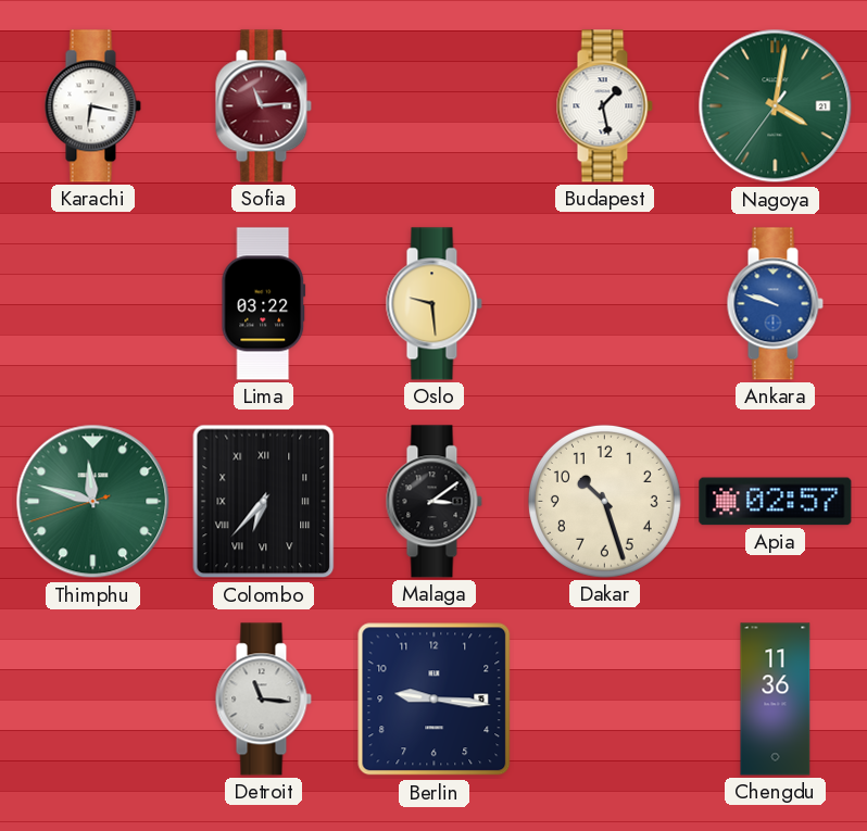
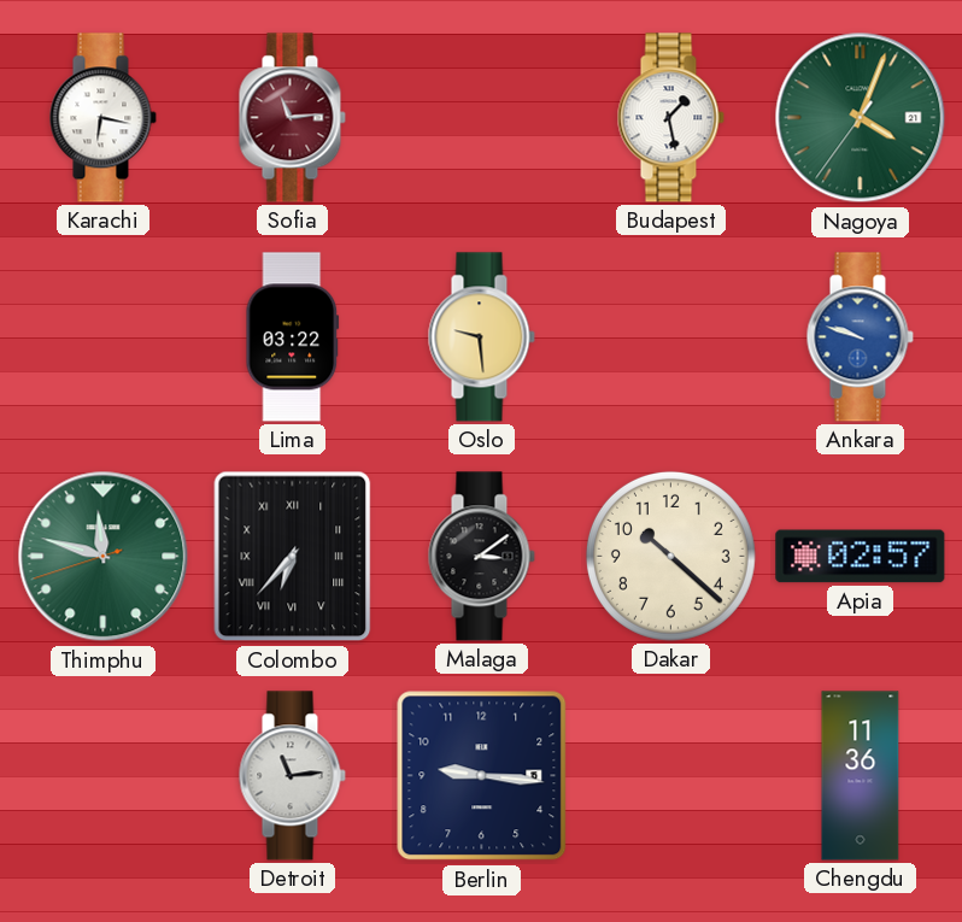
Nagoya: 4:01 -> 4:03 (861, 118)
Dakar: 10:27 -> 10:22 (670, 556)
Detroit: 11:16 -> 11:14 (292, 776)
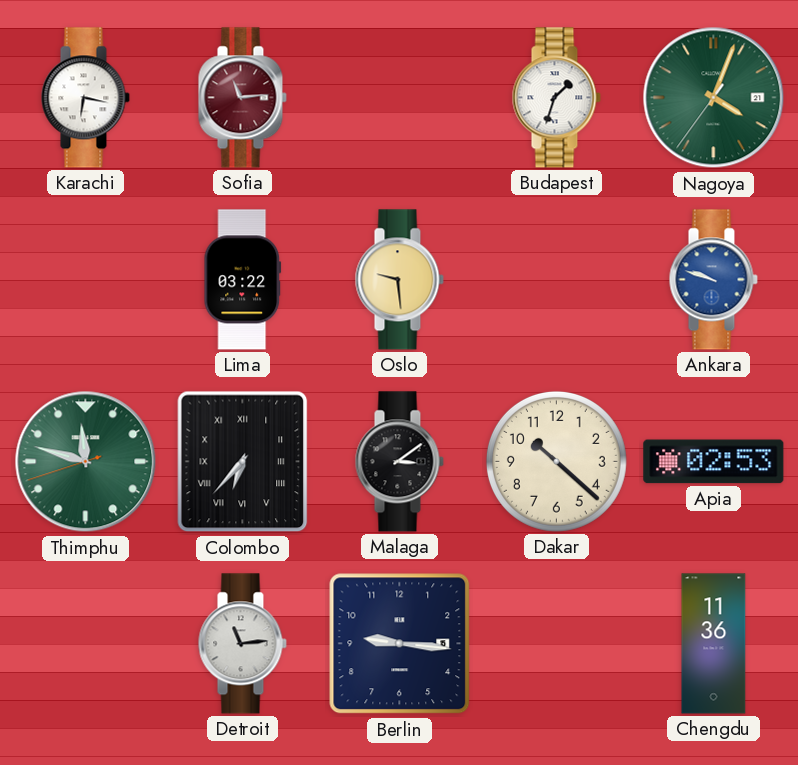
Budapest: 1:28 -> 1:33 (556, 98)
Apia: 02:57 -> 02:53 (714, 462)
